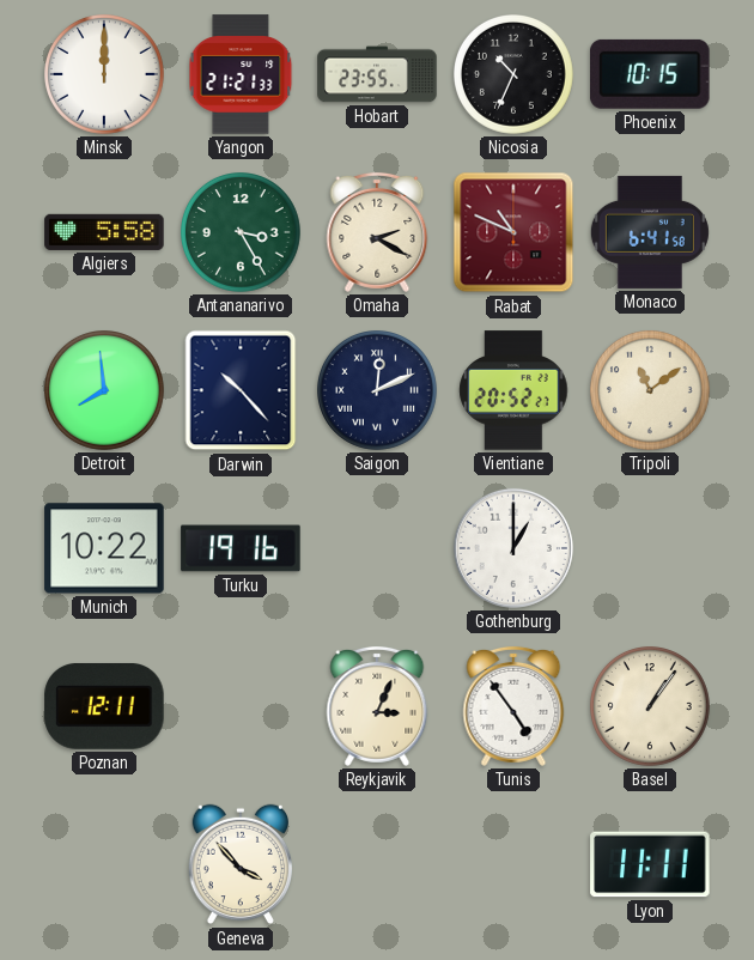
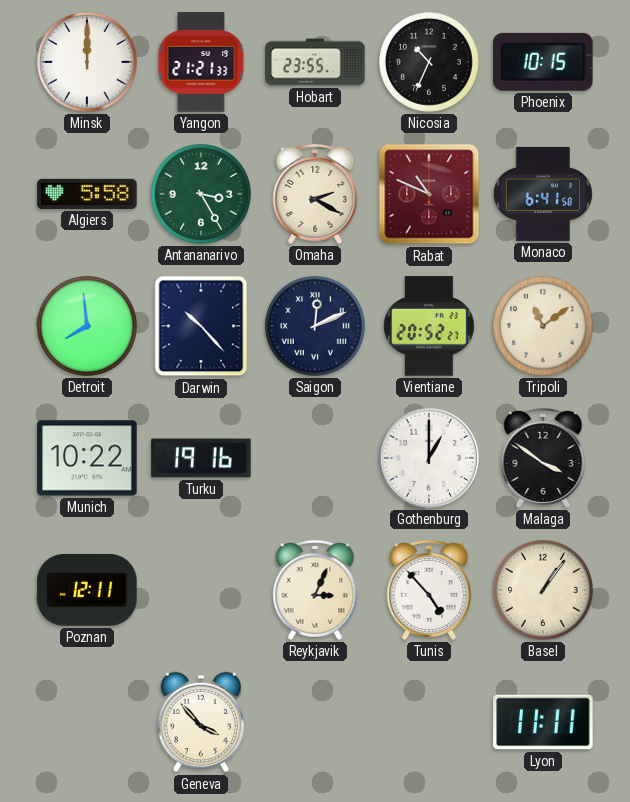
Malaga: none -> 3:51 (543, 458)
Tunis: 4:54 -> 4:53 (429, 590)
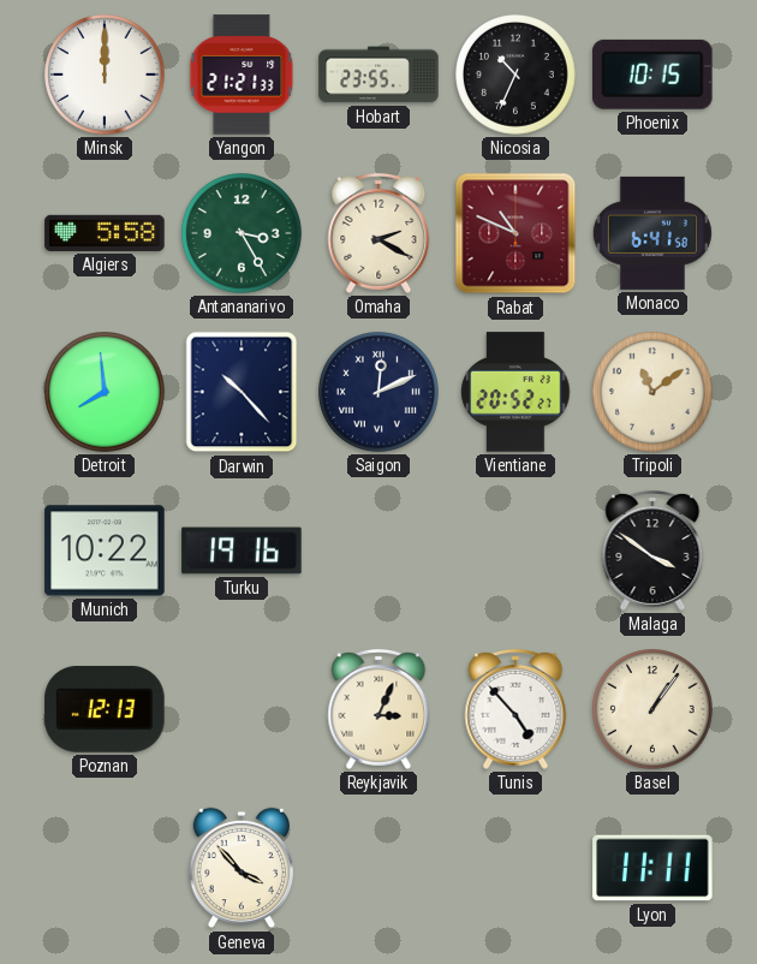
Gothenburg: 1:00 -> none (429, 458)
Poznan: 12:11 -> 12:13 (105, 709)
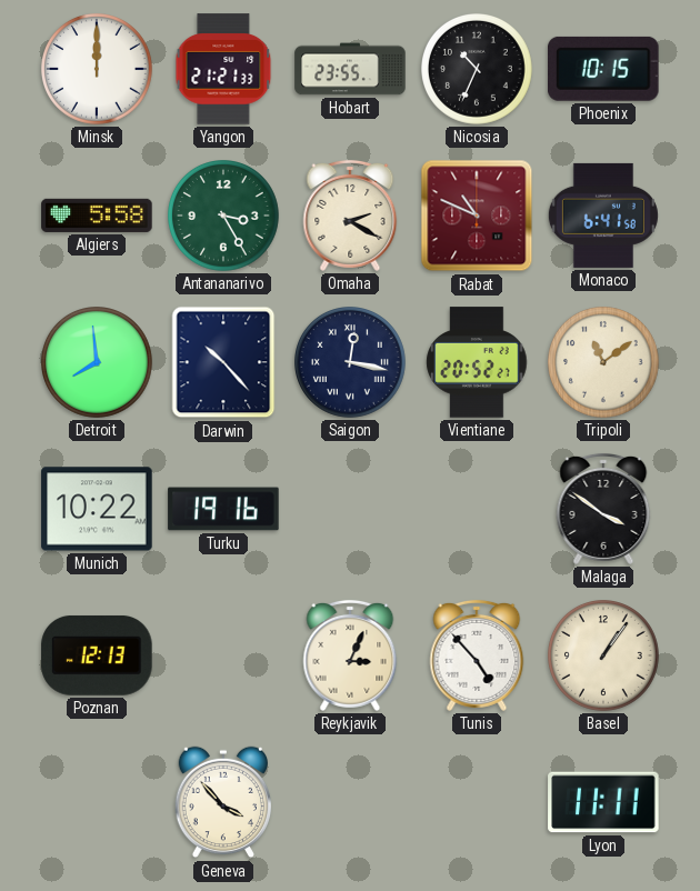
Saigon: 12:11 -> 12:17 (351, 363)
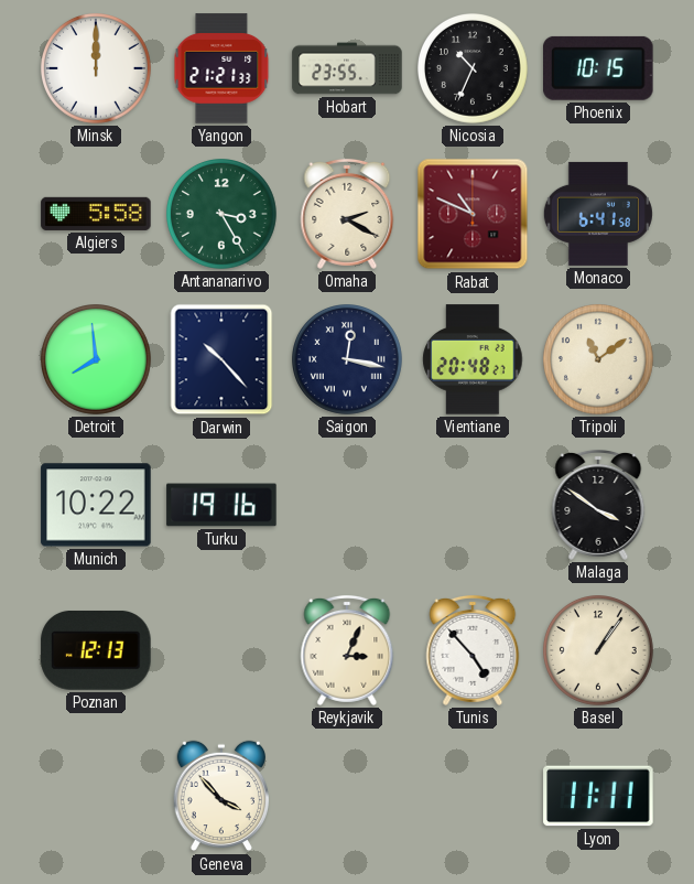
Vientiane: 20:52 -> 20:48 (473, 359)
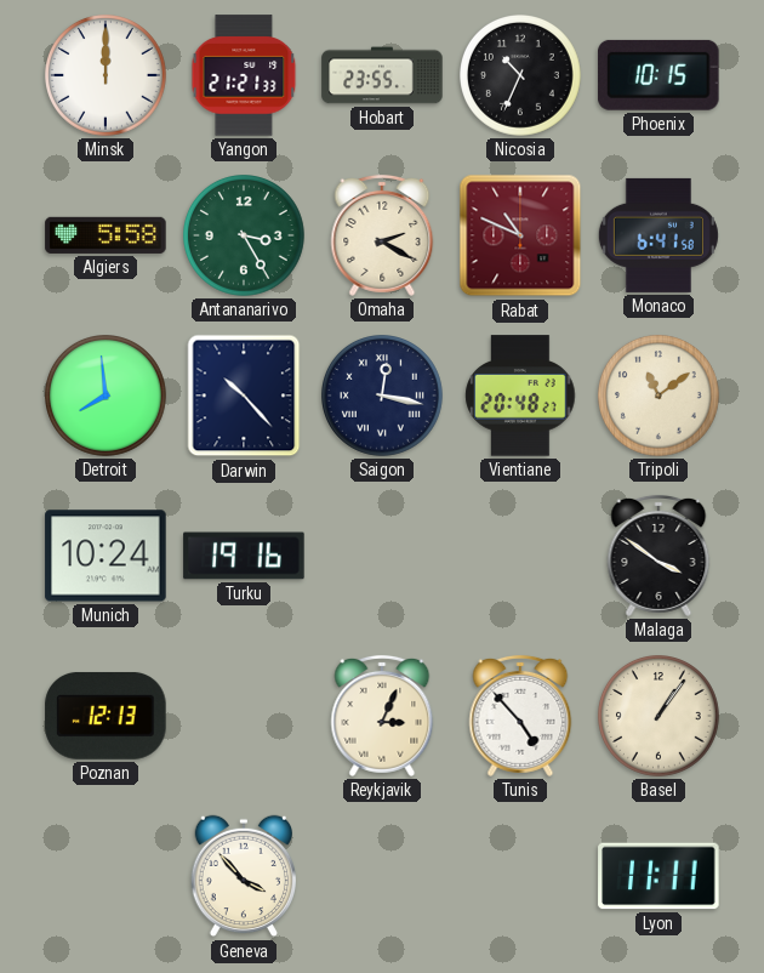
Munich: 10:22 -> 10:24 (106, 556)
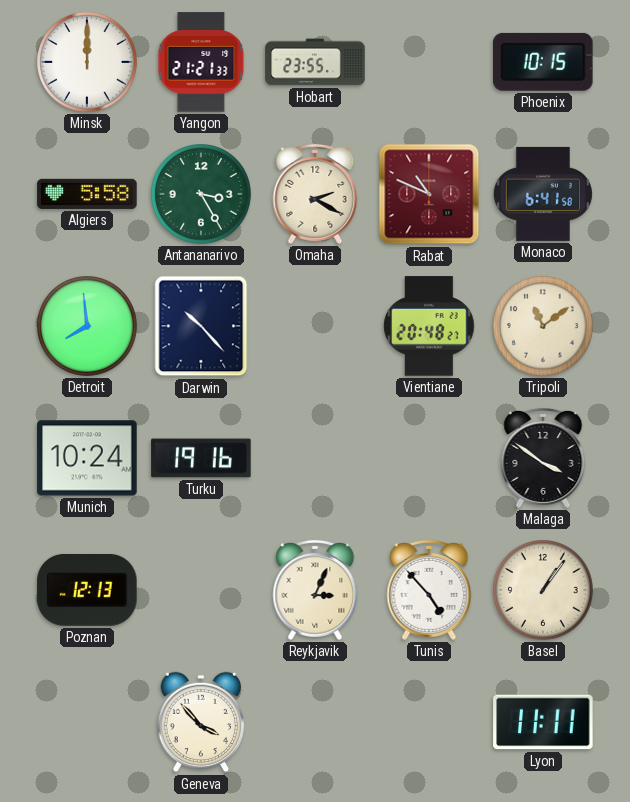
Nicosia: 10:34 -> none (521, 76)
Saigon: 12:17 -> none (383, 397)
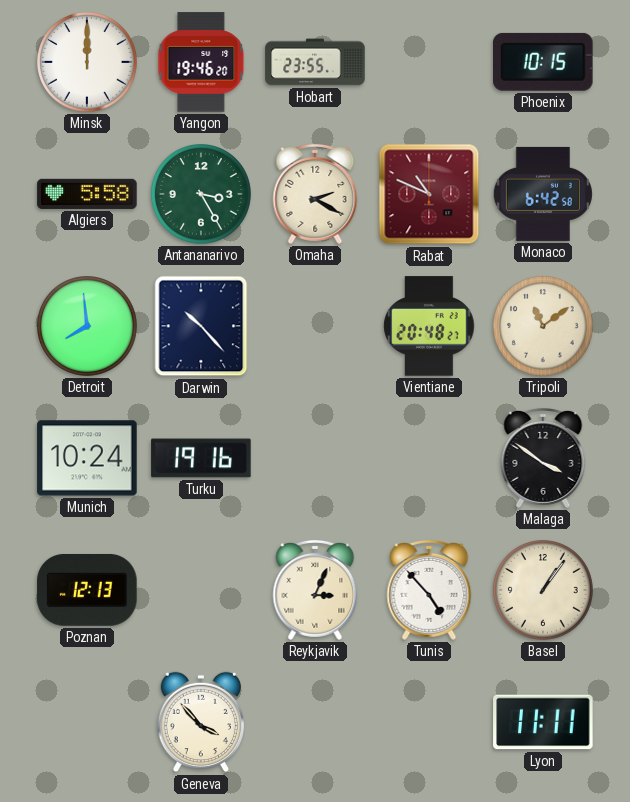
Yangon: 21:21 -> 19:46 (201, 62)
Monaco: 6:41 -> 6:42 (543, 194)
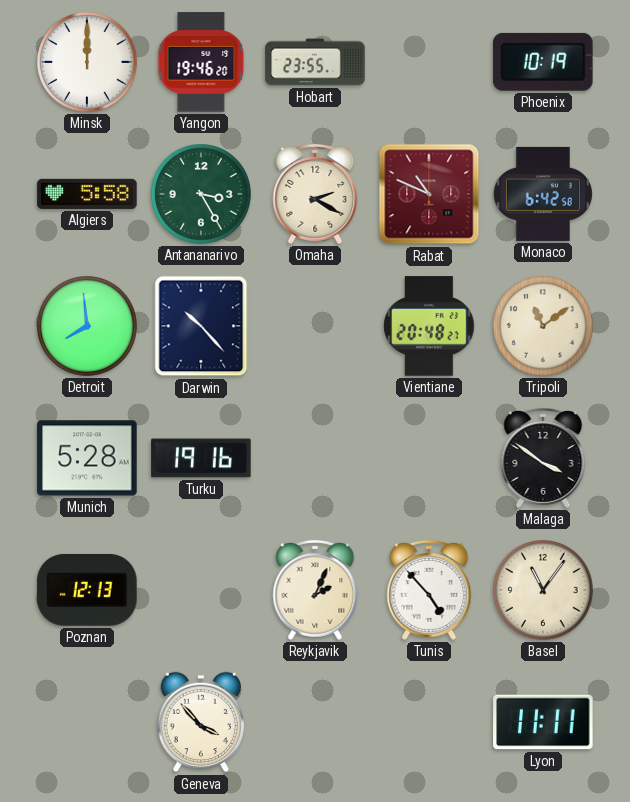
Phoenix: 10:15 -> 10:19 (544, 62)
Munich: 10:24 -> 5:28 (87, 458)
Reykjavik: 3:04 -> 2:04 (315, 590)
Basel: 1:06 -> 11:06 (544, 591)
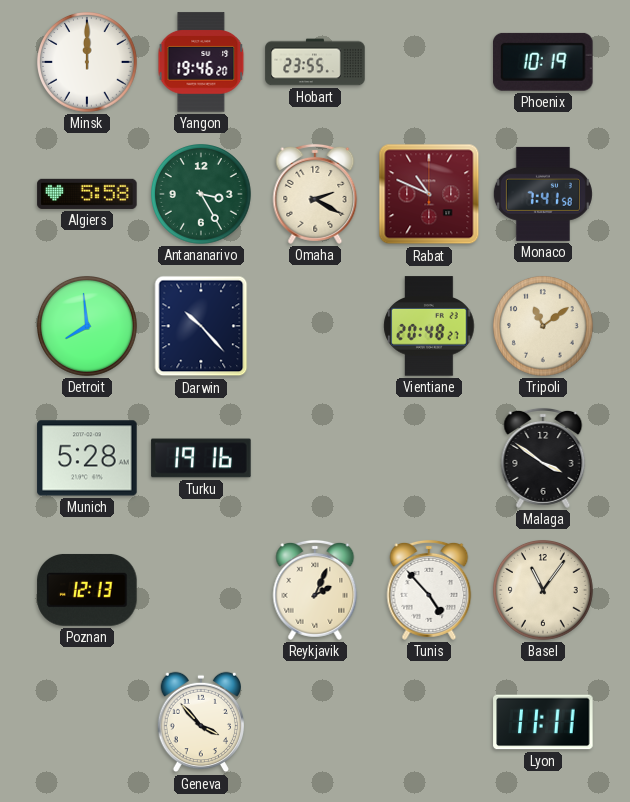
Monaco: 6:42 -> 7:41 (543, 194)
